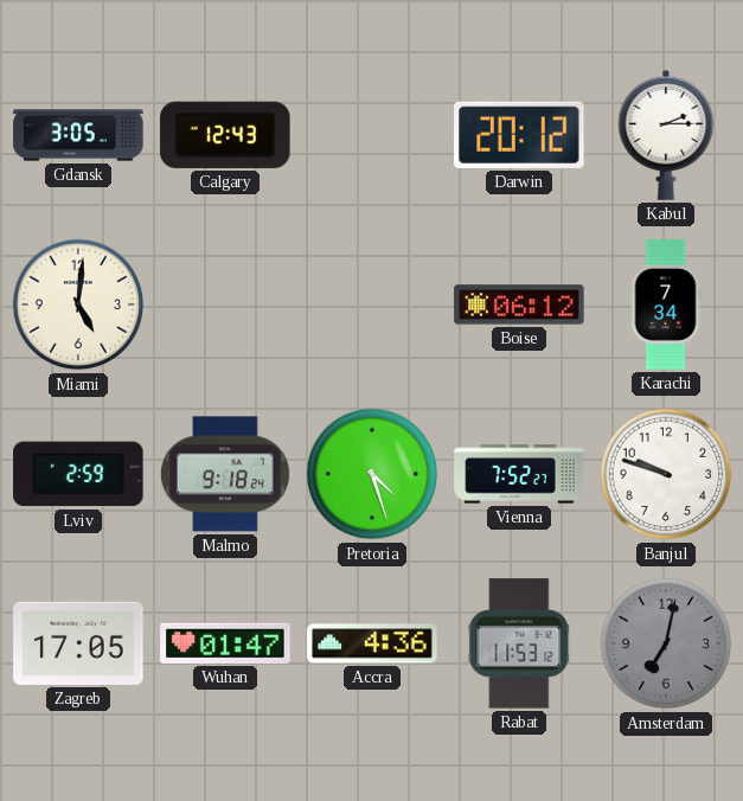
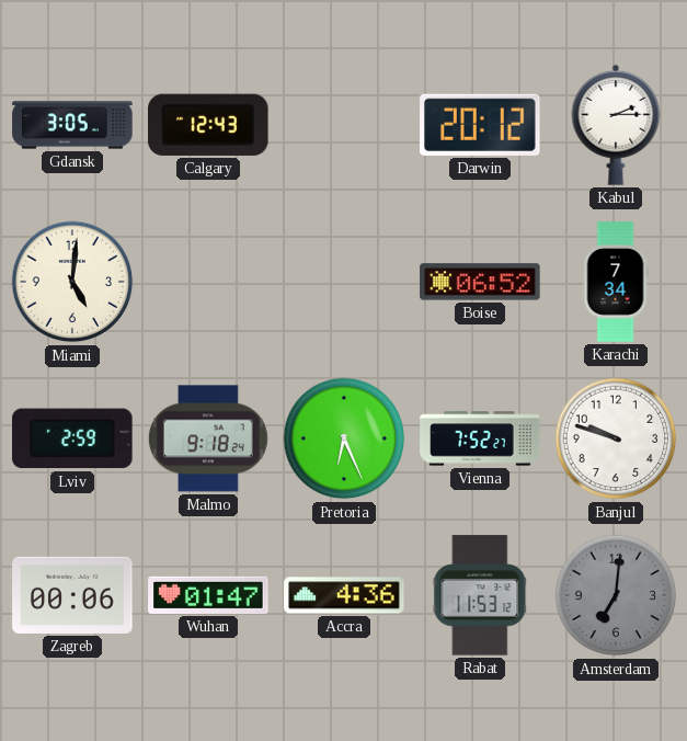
Boise: 06:12 -> 06:52 (480, 282)
Pretoria: 4:27 -> 6:26 (344, 438)
Zagreb: 17:05 -> 00:06 (72, 595)
Amsterdam: 7:02 -> 7:01 (616, 595)
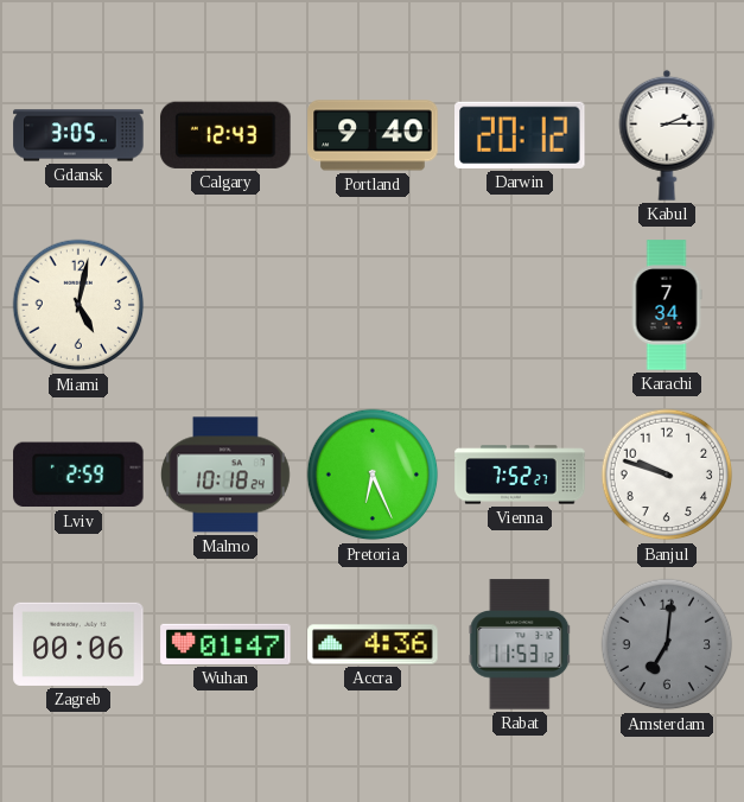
Portland: none -> 9:40 (373, 135)
Miami: 5:01 -> 5:02 (78, 305)
Boise: 06:52 -> none (480, 282)
Malmo: 9:18 -> 10:18 (225, 475)
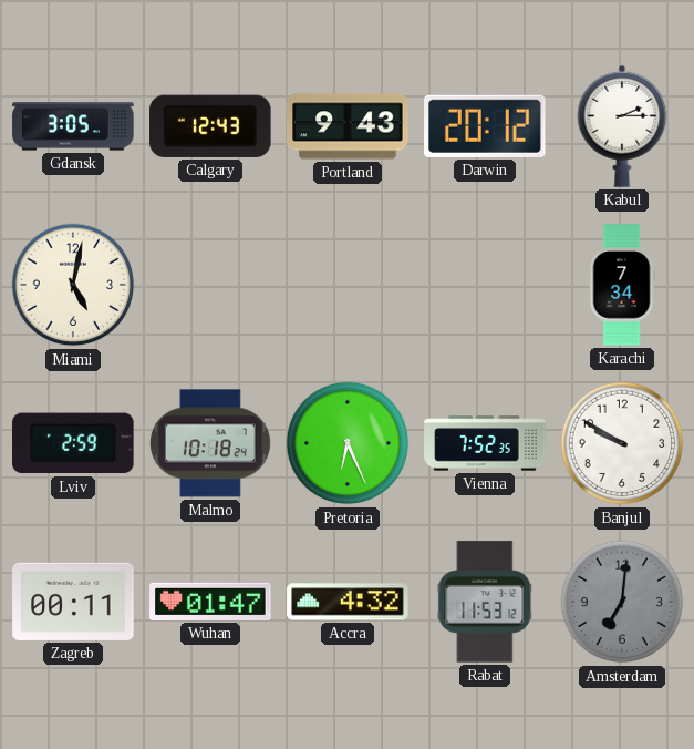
Portland: 9:40 -> 9:43 (348, 126)
Vienna: 7:52:27 -> 7:52:35 (485, 443)
Banjul: 9:48 -> 9:50 (622, 443)
Zagreb: 00:06 -> 00:11 (73, 602)
Accra: 4:36 -> 4:32 (348, 602)
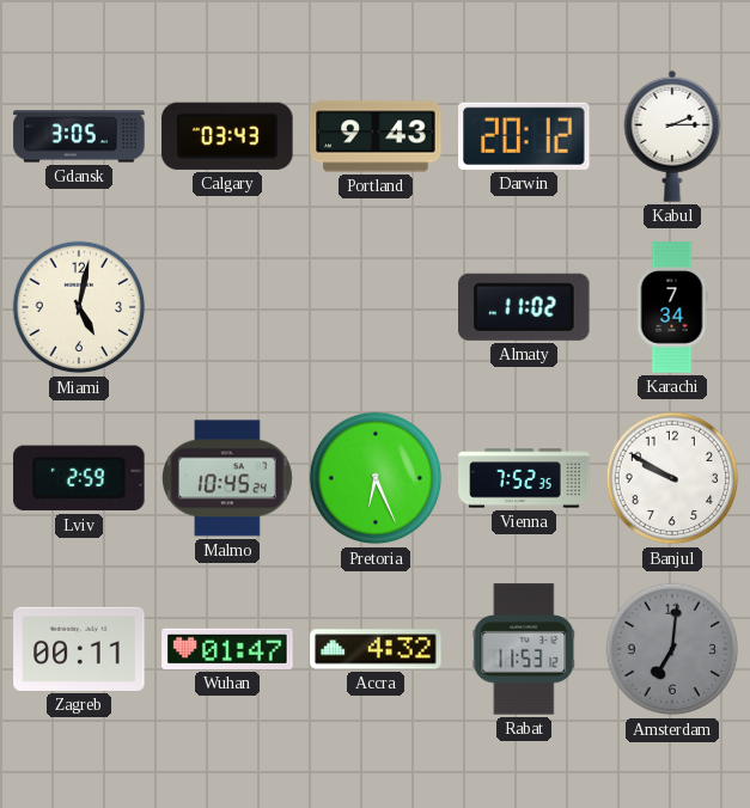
Calgary: 12:43 -> 03:43 (227, 136)
Almaty: none -> 11:02 (525, 307)
Malmo: 10:18 -> 10:45 (227, 478)
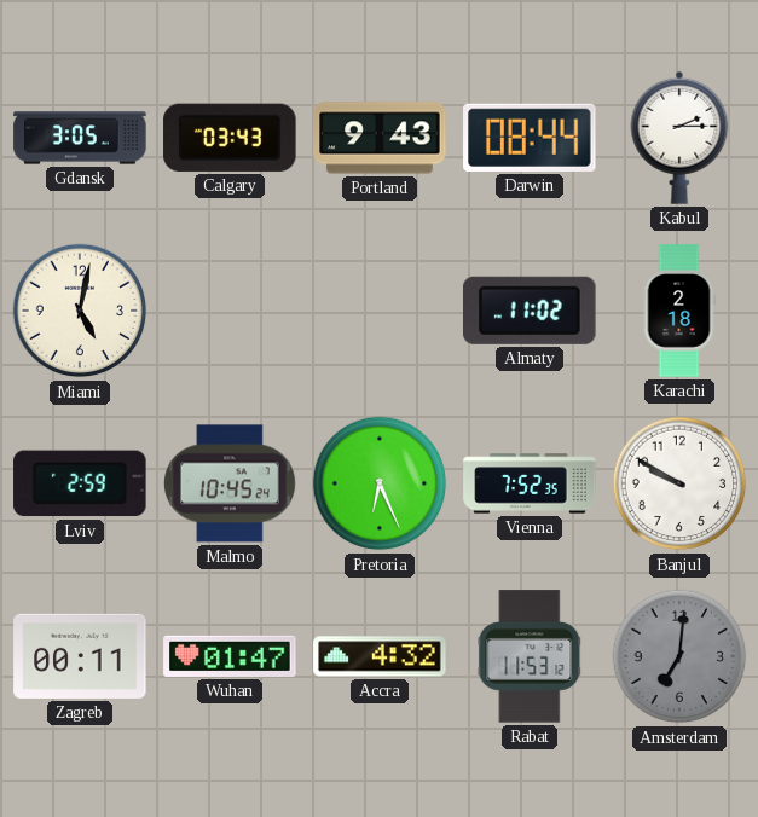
Darwin: 20:12 -> 08:44 (530, 138)
Karachi: 7:34 -> 2:18 (679, 311)
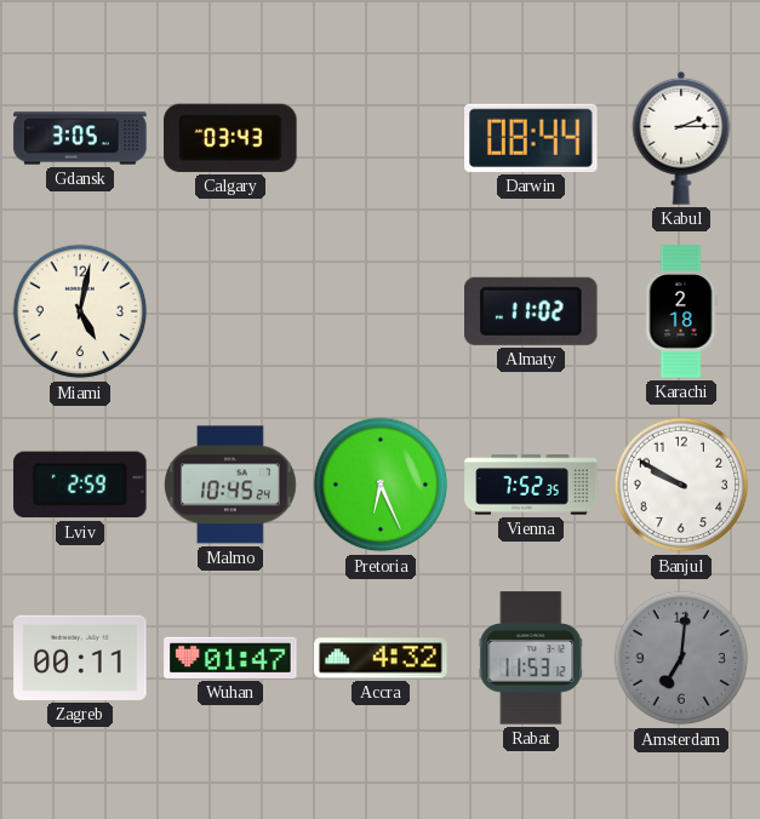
Portland: 9:43 -> none (380, 138)
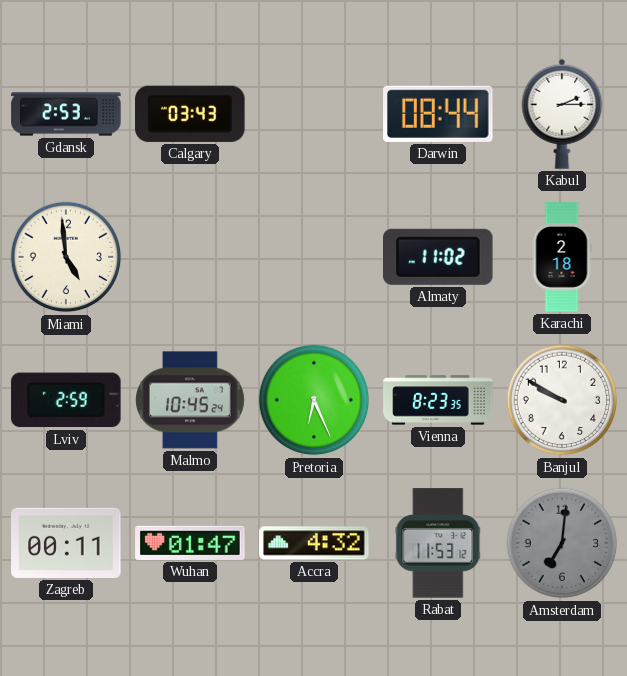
Gdansk: 3:05 -> 2:53 (66, 114)
Miami: 5:02 -> 4:59 (66, 257)
Vienna: 7:52 -> 8:23 (438, 400)
